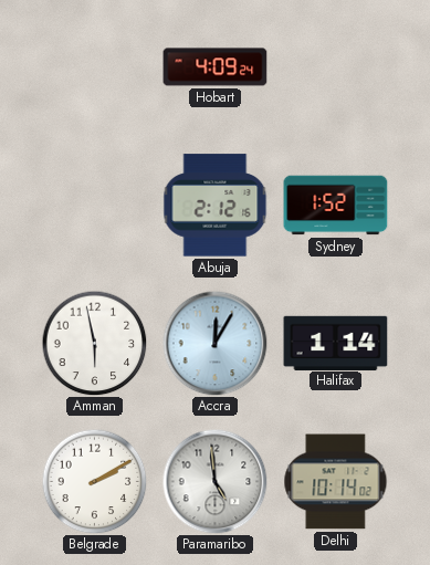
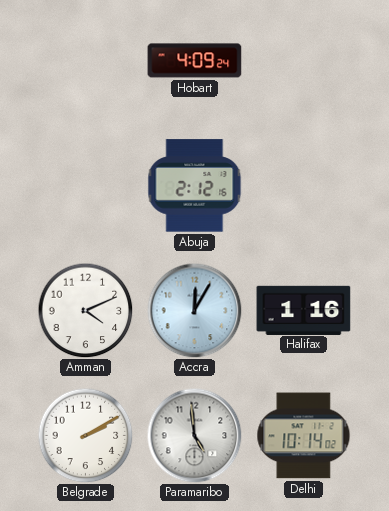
Sydney: 1:52 -> none (336, 206)
Amman: 5:58 -> 4:11 (85, 310)
Halifax: 1:14 -> 1:16 (304, 310)
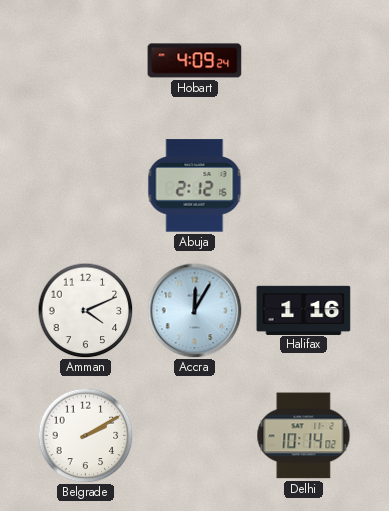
Paramaribo: 4:59 -> none (194, 435)
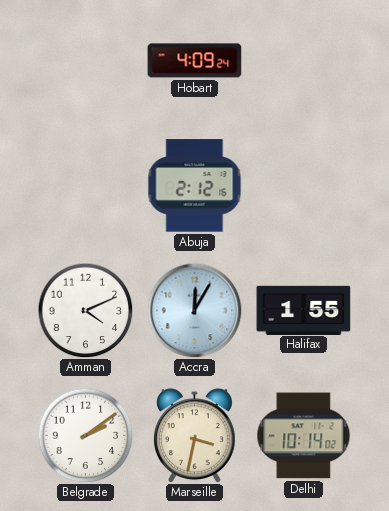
Halifax: 1:16 -> 1:55 (304, 310)
Belgrade: 2:10 -> 2:09 (85, 435)
Marseille: none -> 3:32 (195, 436)
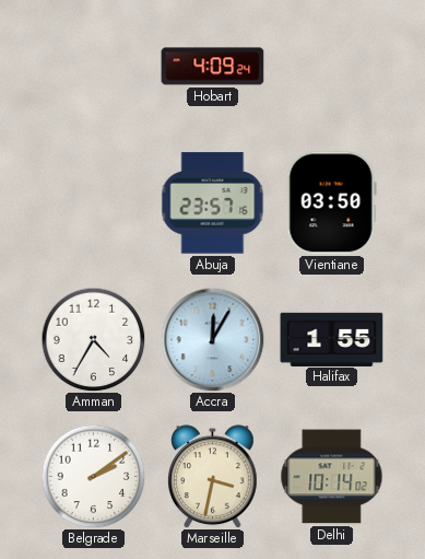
Abuja: 2:12 -> 23:57 (213, 203)
Vientiane: none -> 03:50 (331, 203)
Amman: 4:11 -> 4:35 (93, 339)
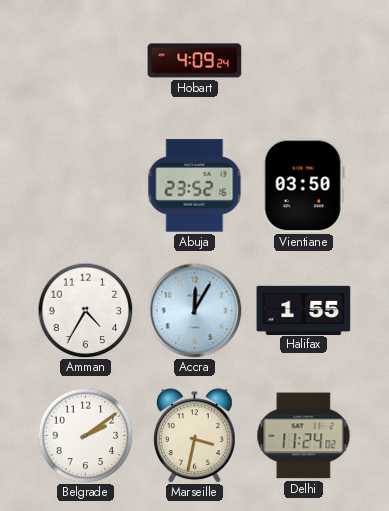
Abuja: 23:57 -> 23:52 (195, 186)
Delhi: 10:14 -> 11:24 (304, 436)
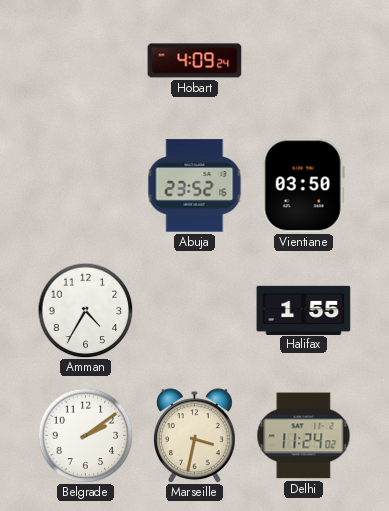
Accra: 12:05 -> none (194, 310)
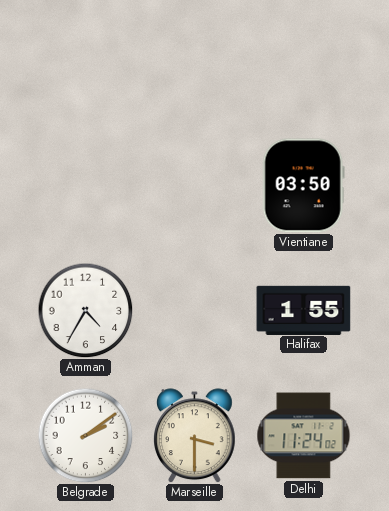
Hobart: 4:09 -> none (195, 61)
Abuja: 23:52 -> none (195, 186)
Marseille: 3:32 -> 3:30 (195, 436)
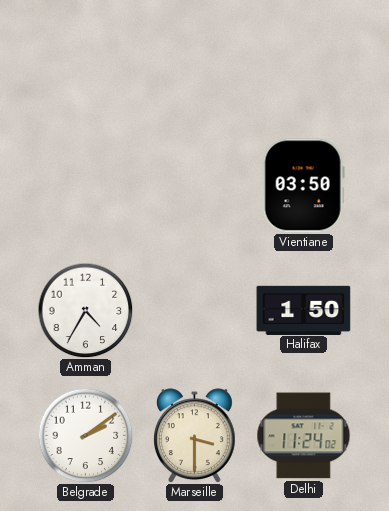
Halifax: 1:55 -> 1:50 (304, 310)
